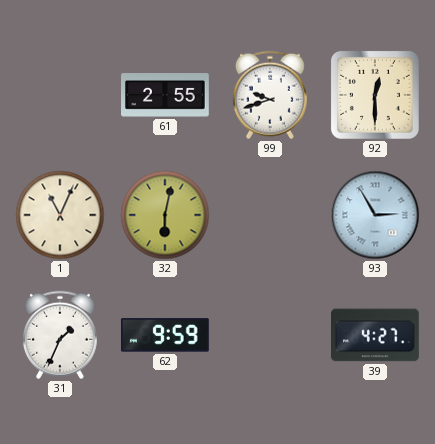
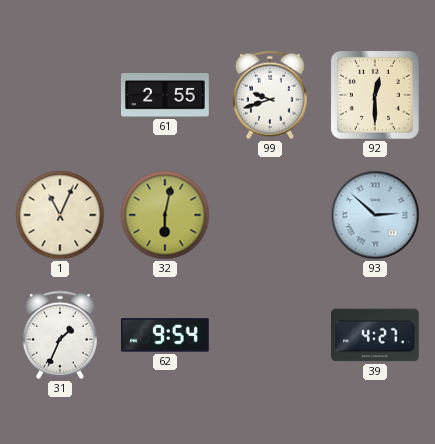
93: 2:55 -> 2:52 (375, 215)
62: 9:59 -> 9:54 (165, 335)
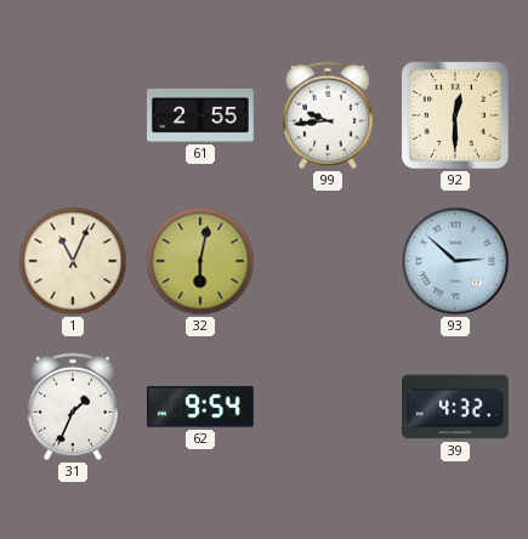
99: 9:42 -> 9:44 (328, 115)
39: 4:27 -> 4:32 (456, 407)
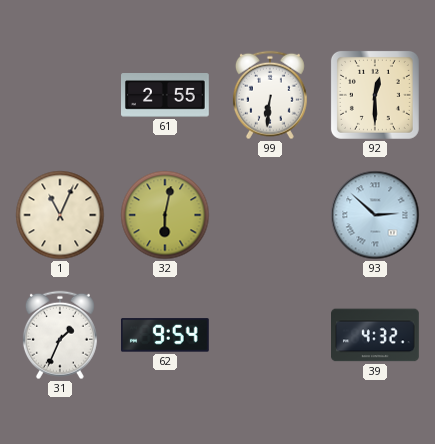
99: 9:44 -> 6:31 (270, 95)
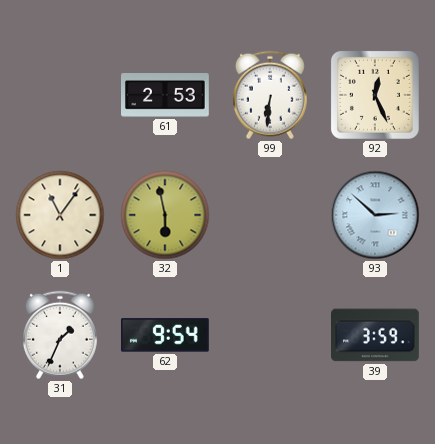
61: 2:55 -> 2:53 (166, 96)
92: 12:30 -> 12:26 (375, 95)
1: 11:04 -> 11:06 (60, 215)
32: 6:02 -> 5:58 (165, 215)
39: 4:32 -> 3:59 (376, 335)
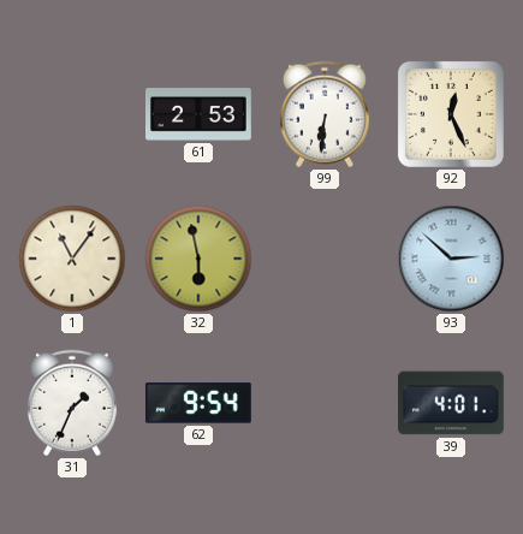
39: 3:59 -> 4:01 (452, 403)
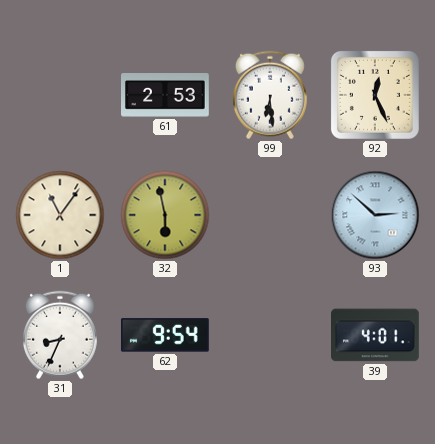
99: 6:31 -> 6:29 (270, 95)
31: 1:34 -> 8:34 (60, 335)
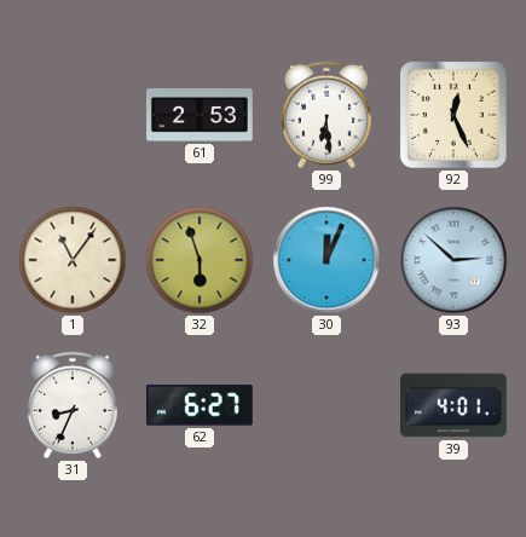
32: 5:58 -> 5:57 (200, 260)
30: none -> 12:04 (326, 260)
62: 9:54 -> 6:27 (200, 405)
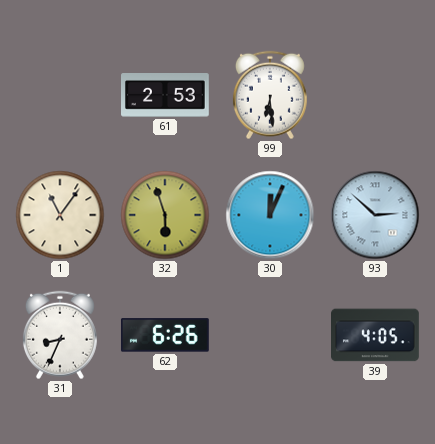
92: 12:26 -> none (453, 115)
62: 6:27 -> 6:26 (165, 335)
39: 4:01 -> 4:05 (376, 335)
